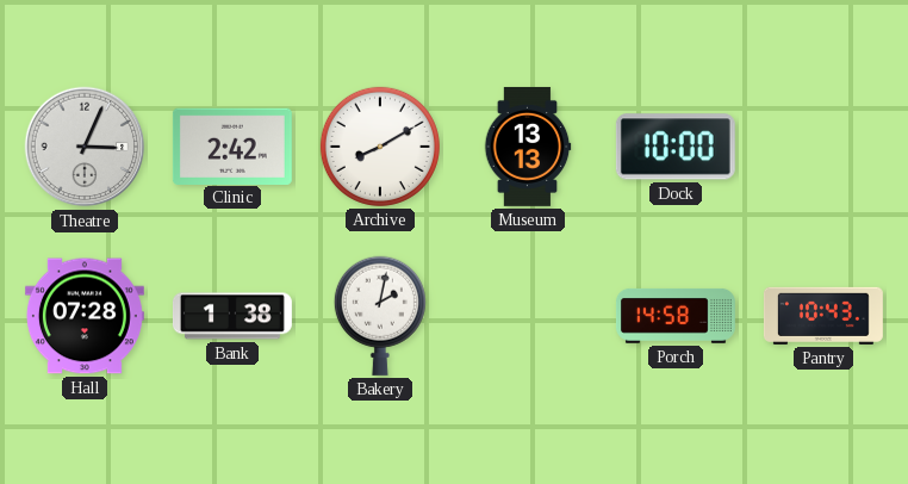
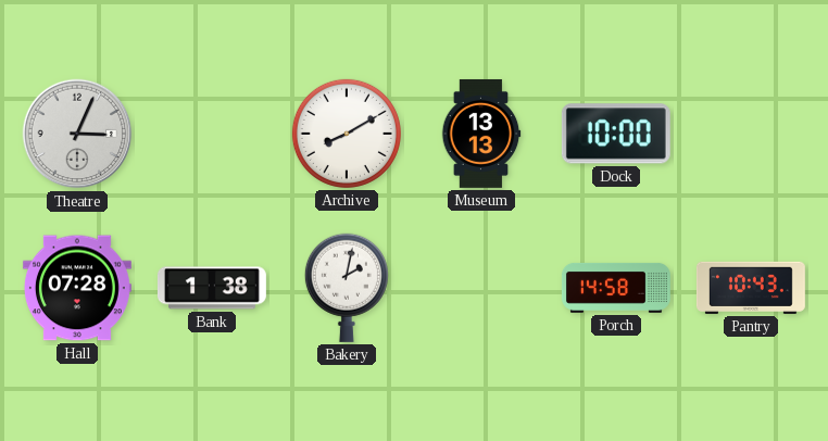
Clinic: 2:42 -> none (232, 145)
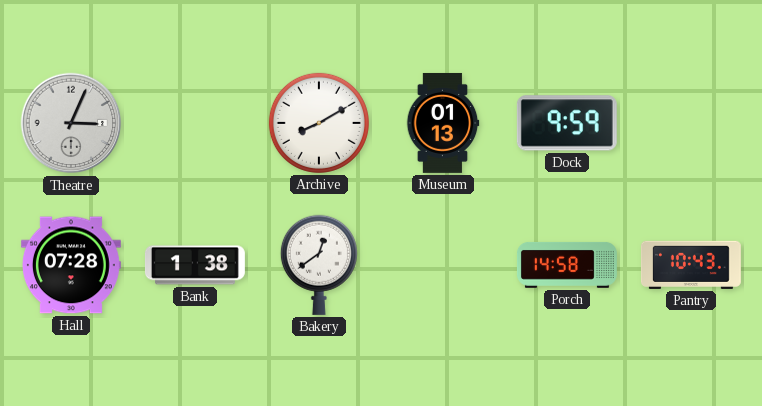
Museum: 13:13 -> 01:13 (443, 123)
Dock: 10:00 -> 9:59 (567, 123)
Bakery: 2:02 -> 12:39 (319, 265)
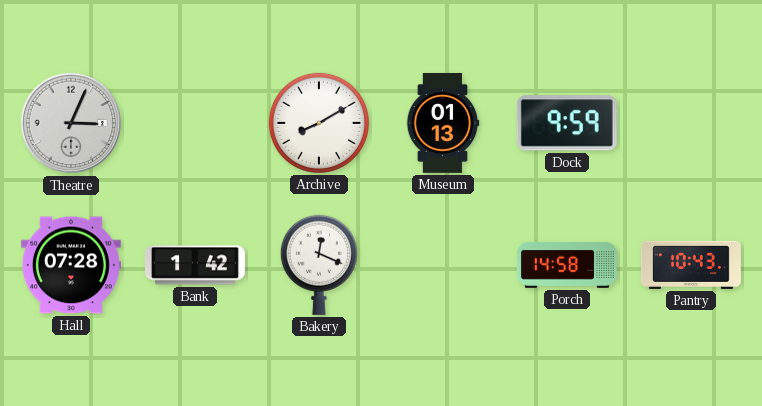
Bank: 1:38 -> 1:42 (195, 265)
Bakery: 12:39 -> 12:19 (319, 265)
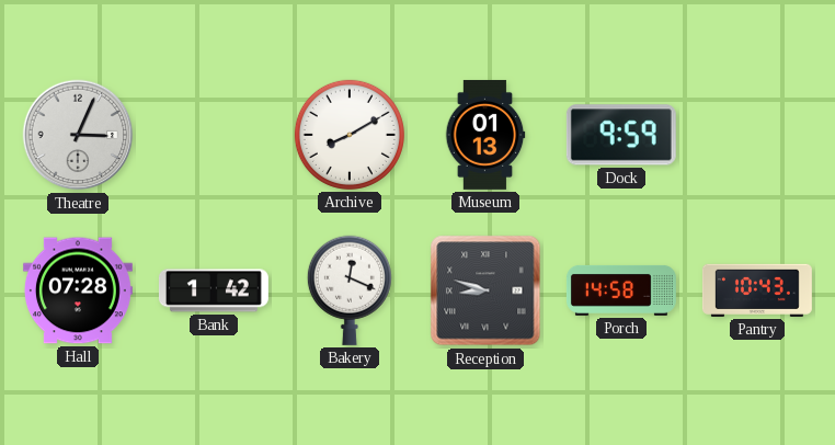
Reception: none -> 8:48 (485, 290)
